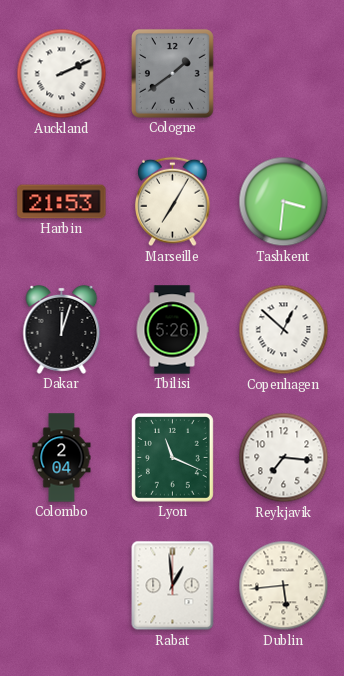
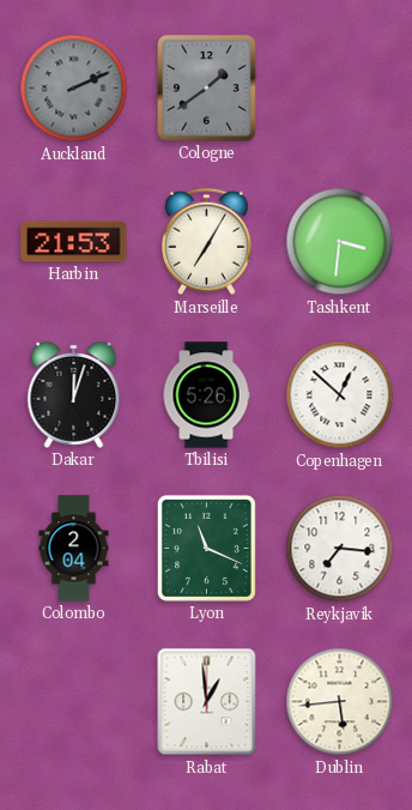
Auckland dial: white -> grey (74, 89)
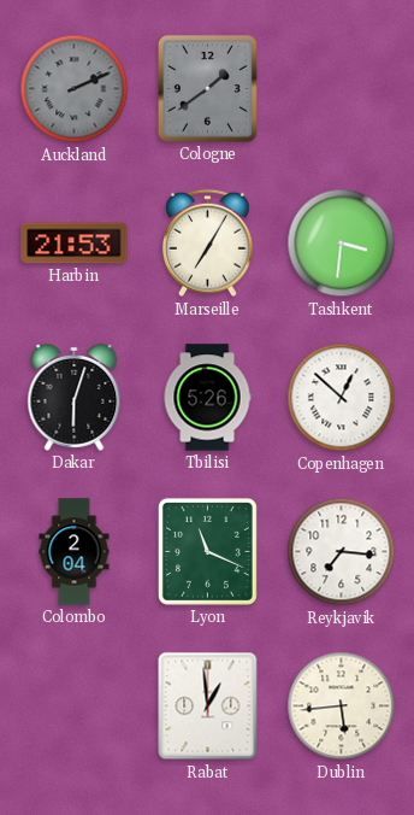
Dakar: 12:03 -> 6:03 (75, 397)
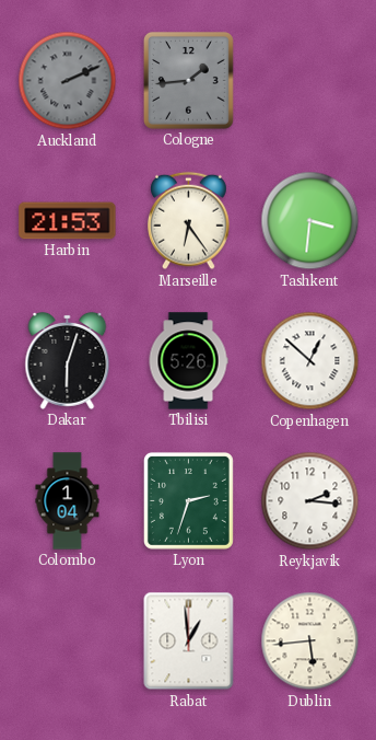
Cologne: 1:39 -> 1:44 (188, 80)
Marseille: 7:05 -> 6:24 (189, 221)
Colombo: 2:04 -> 1:04 (68, 501)
Lyon: 11:19 -> 2:33 (188, 500)
Reykjavik: 7:16 -> 2:16 (310, 501)
